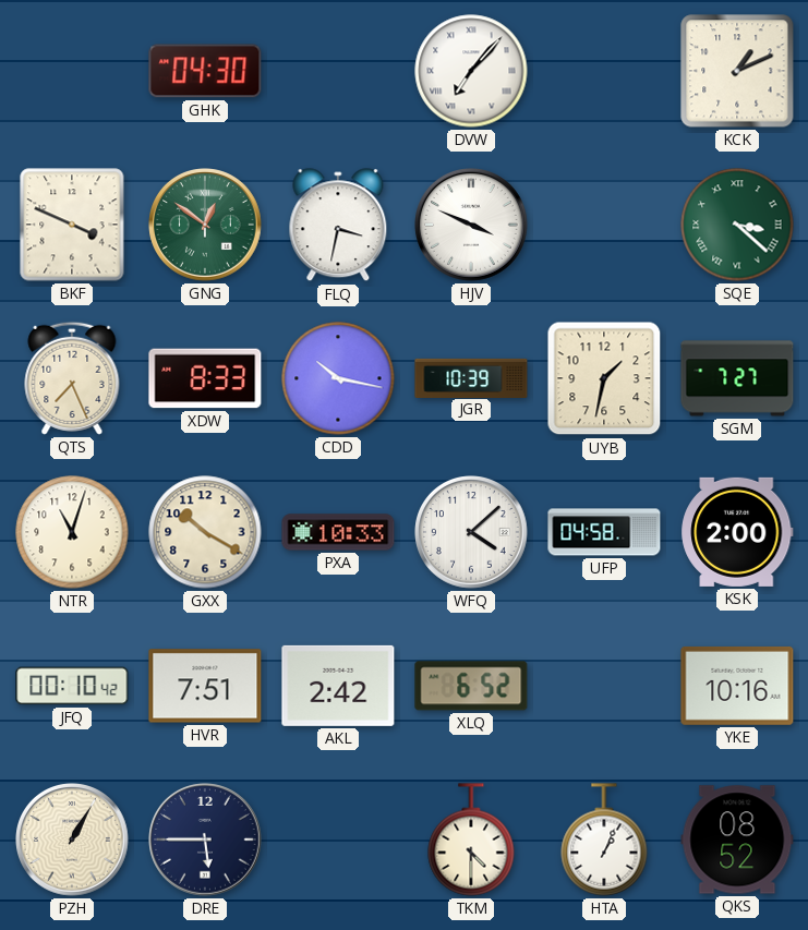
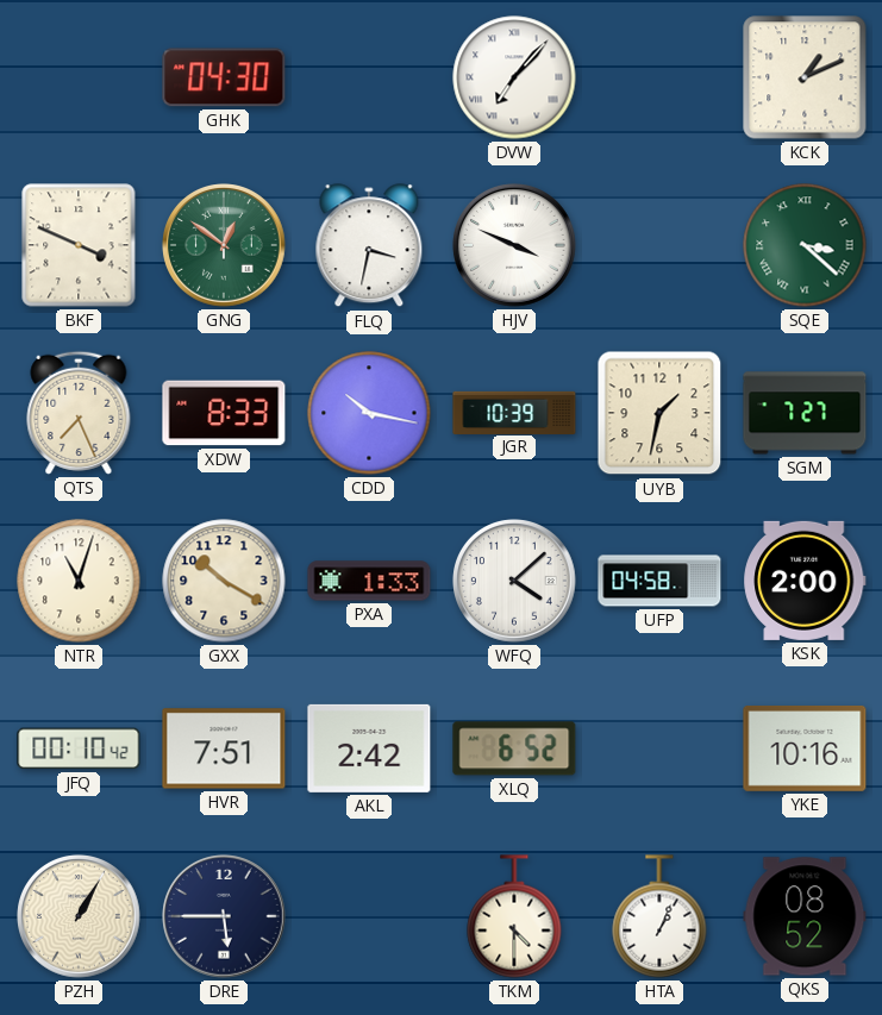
PXA: 10:33 -> 1:33 (369, 581)
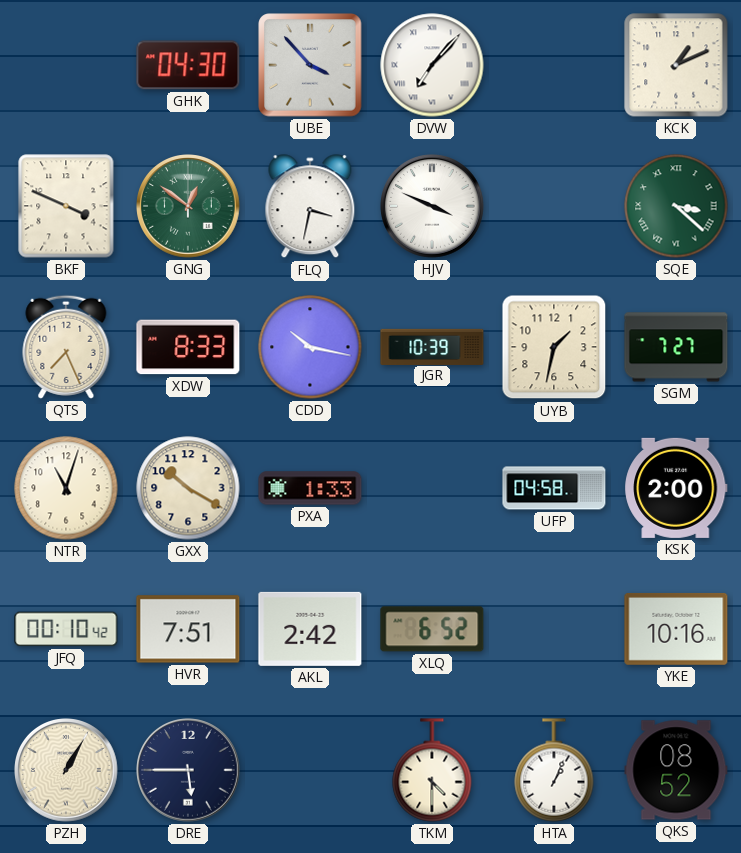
UBE: none -> 3:53 (310, 65)
WFQ: 4:08 -> none (514, 581)
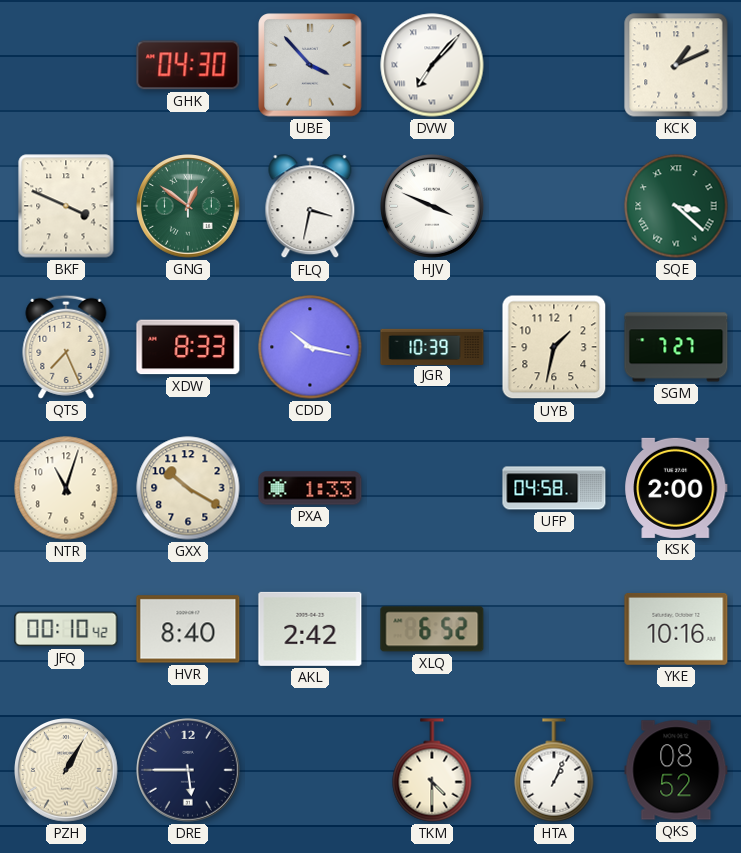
HVR: 7:51 -> 8:40 (188, 629)
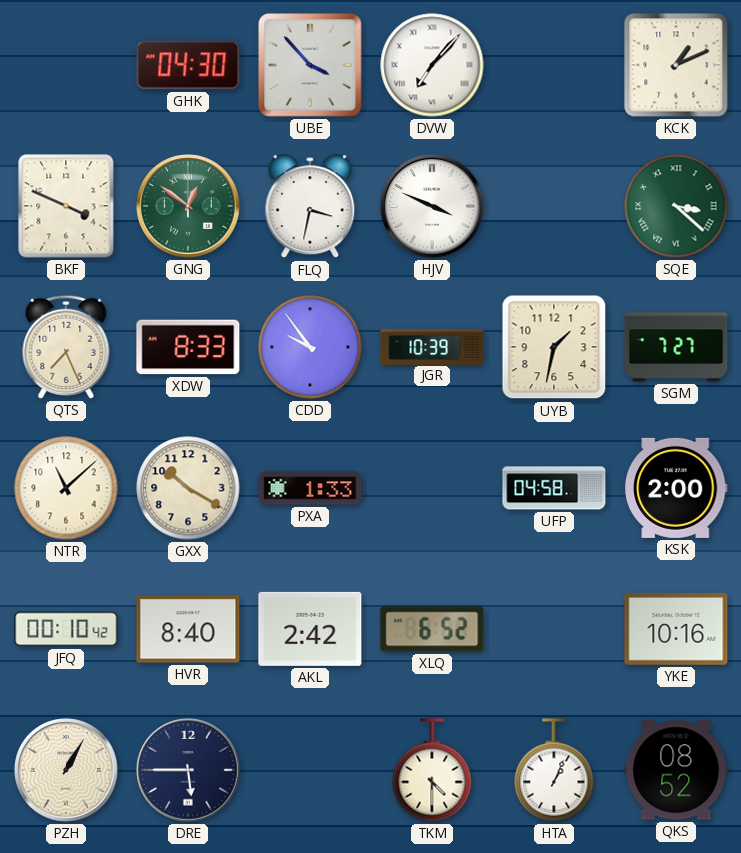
CDD: 10:17 -> 9:54 (310, 347)
NTR: 11:03 -> 11:08 (66, 488)
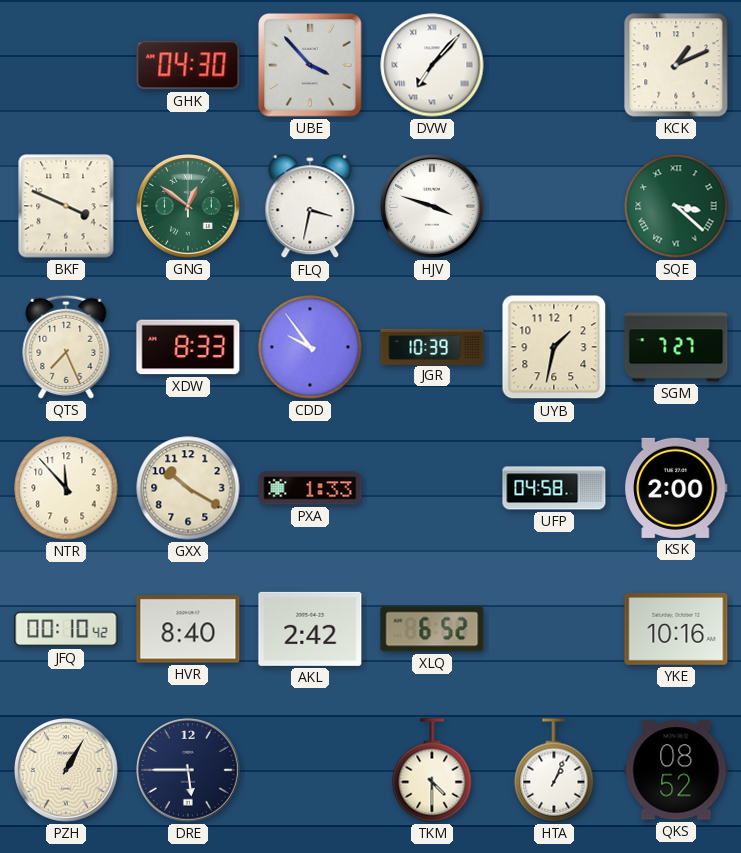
HJV: 3:49 -> 3:48 (432, 206)
NTR: 11:08 -> 11:53 (66, 488)
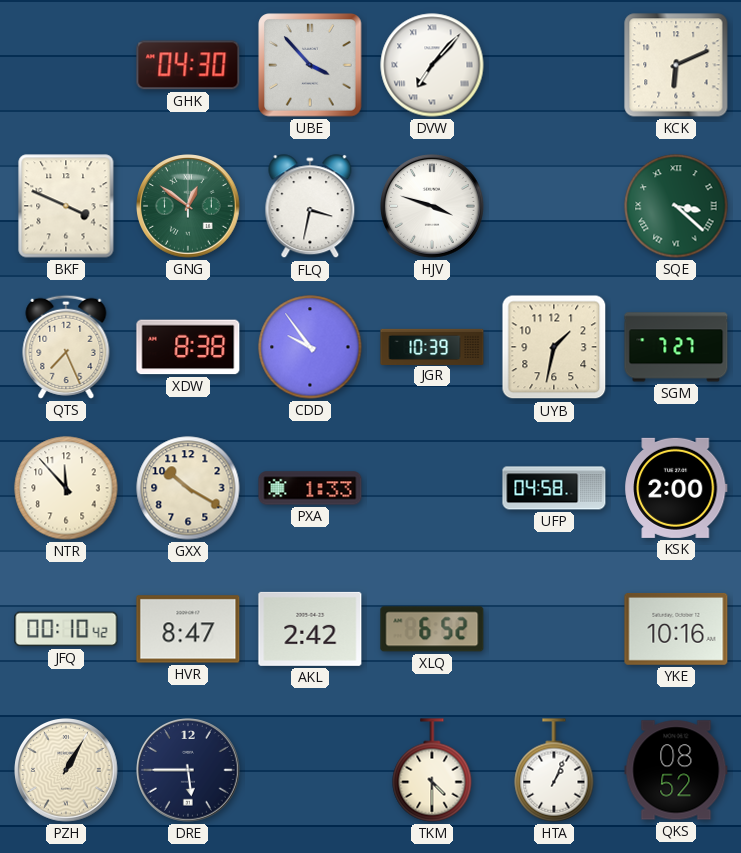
KCK: 1:11 -> 6:11 (676, 65)
XDW: 8:33 -> 8:38 (188, 347)
HVR: 8:40 -> 8:47 (188, 629)
